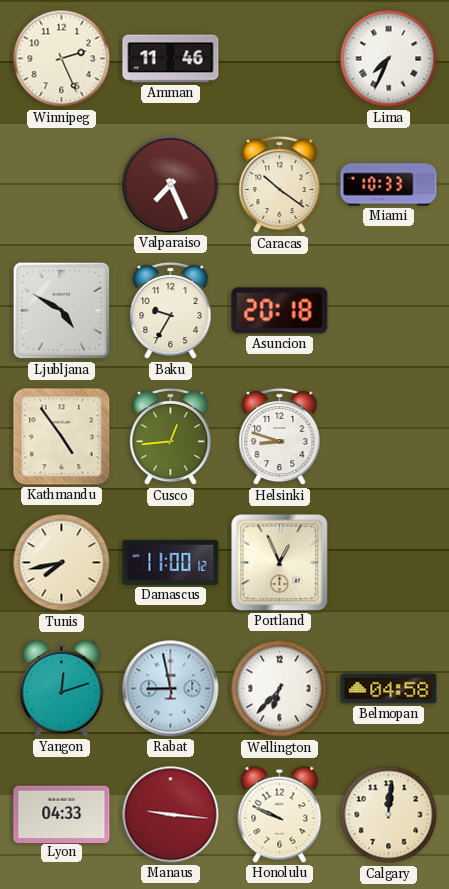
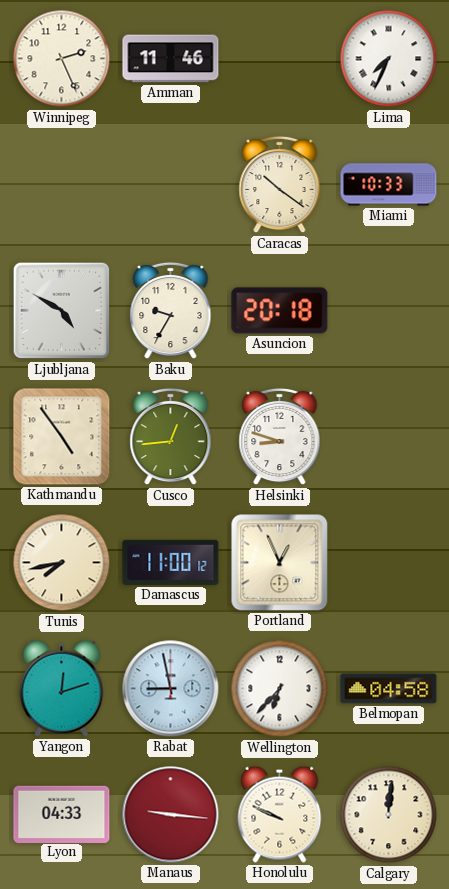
Valparaiso: 7:26 -> none (171, 185)
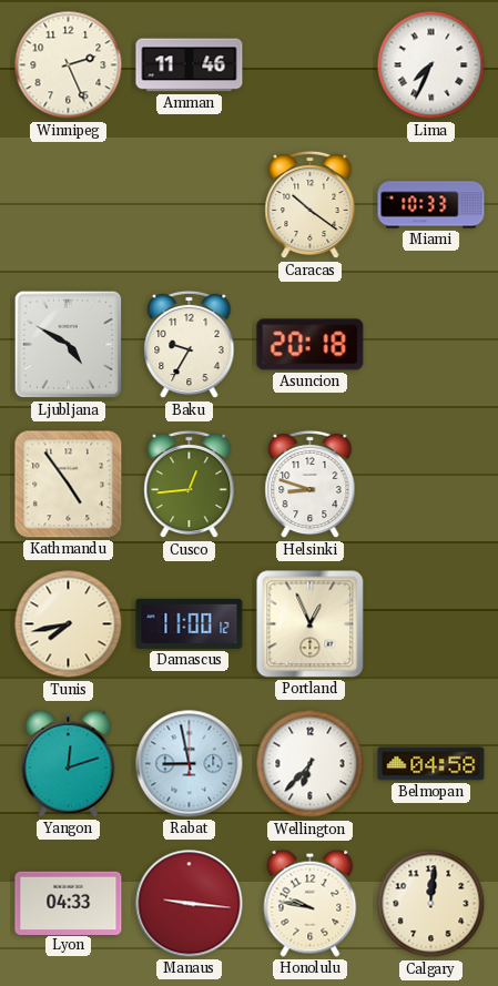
Honolulu: 9:49 -> 9:47 (311, 903)
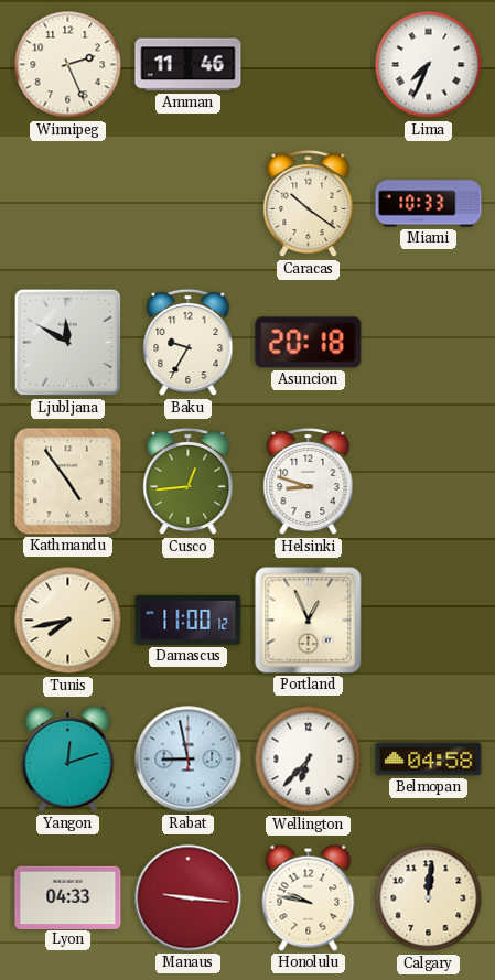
Ljubljana: 4:50 -> 11:50 (68, 343)
